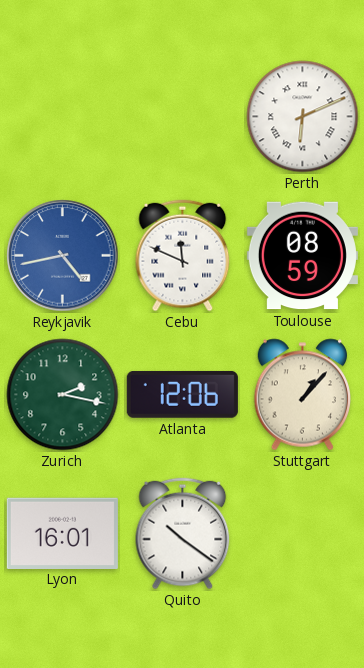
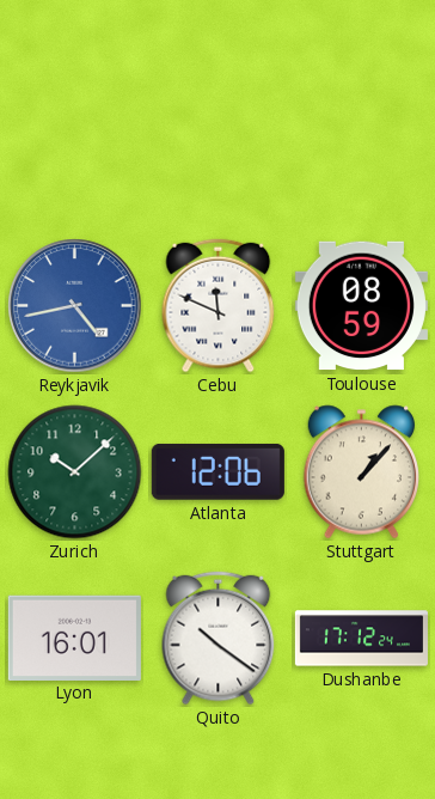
Perth: 6:11 -> none (303, 117)
Zurich: 2:17 -> 10:08 (75, 472)
Dushanbe: none -> 17:12 (361, 639)
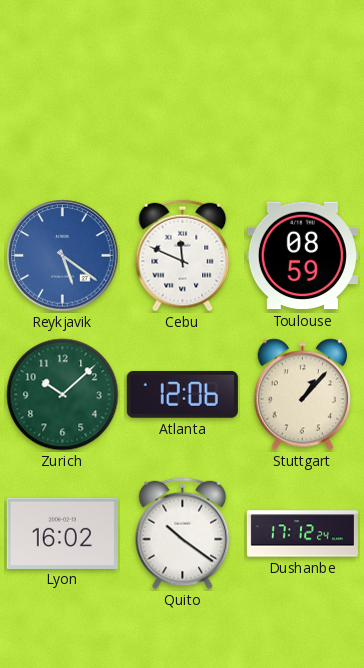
Reykjavik: 4:43 -> 5:21 (63, 256)
Lyon: 16:01 -> 16:02 (62, 533)
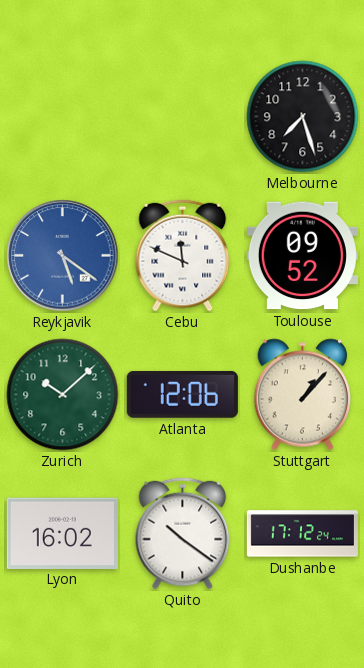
Melbourne: none -> 7:27 (303, 117)
Toulouse: 08:59 -> 09:52 (302, 256)
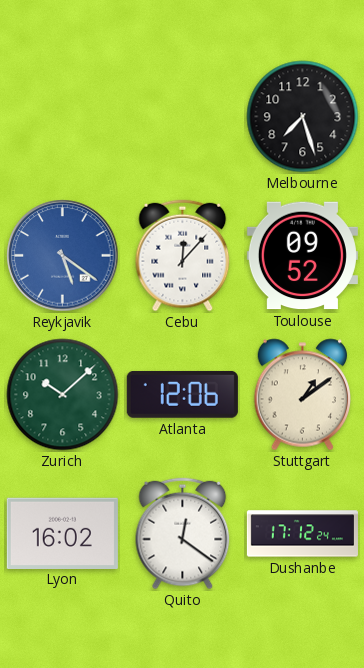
Cebu: 11:49 -> 12:07 (183, 256)
Stuttgart: 1:07 -> 1:09 (303, 395)
Quito: 10:21 -> 12:21 (183, 534)
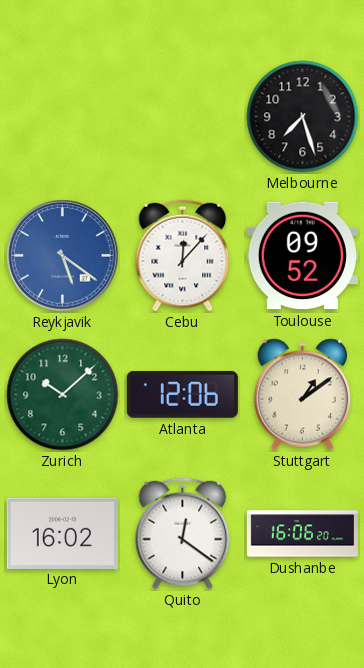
Dushanbe: 17:12 -> 16:06 (302, 534)
